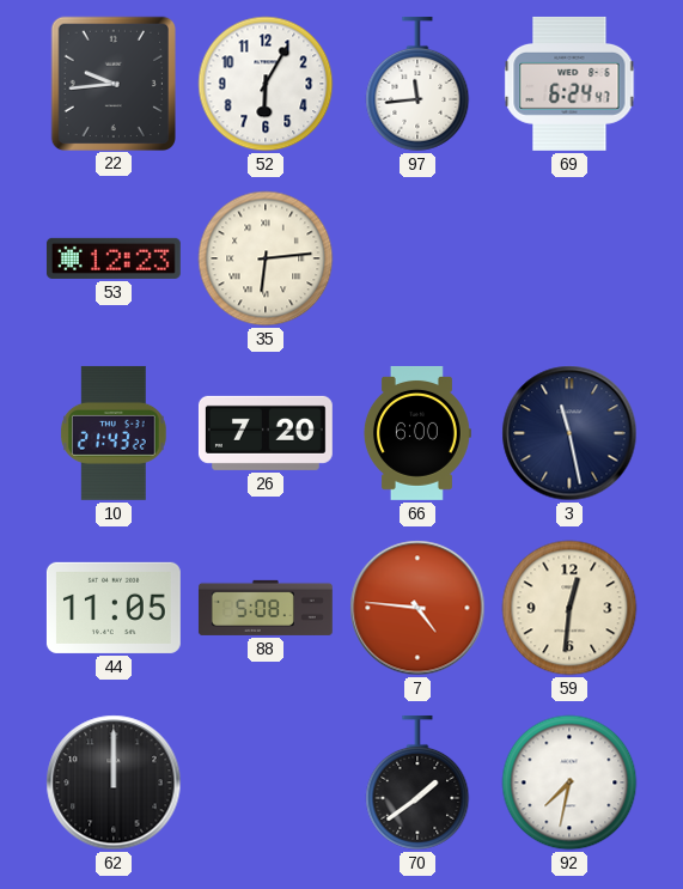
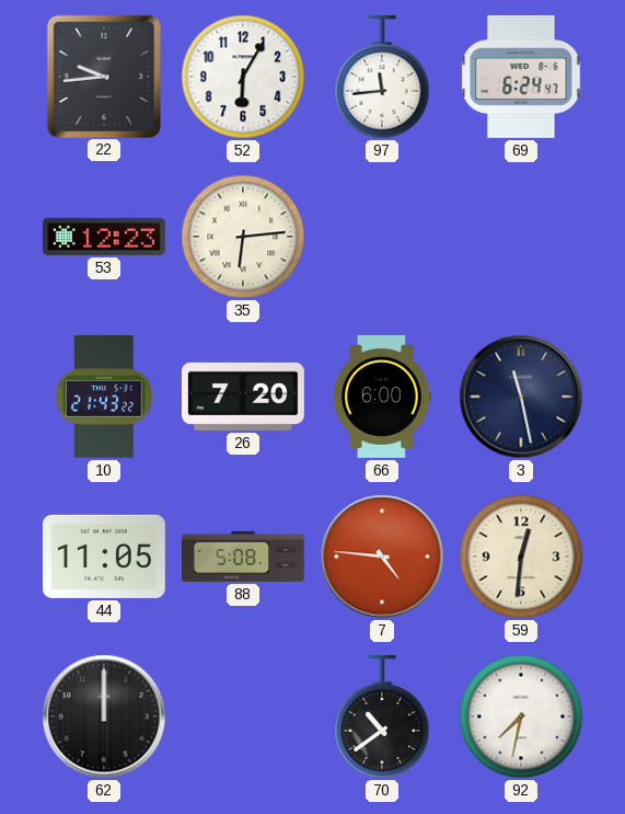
70: 1:39 -> 10:39 (382, 716)
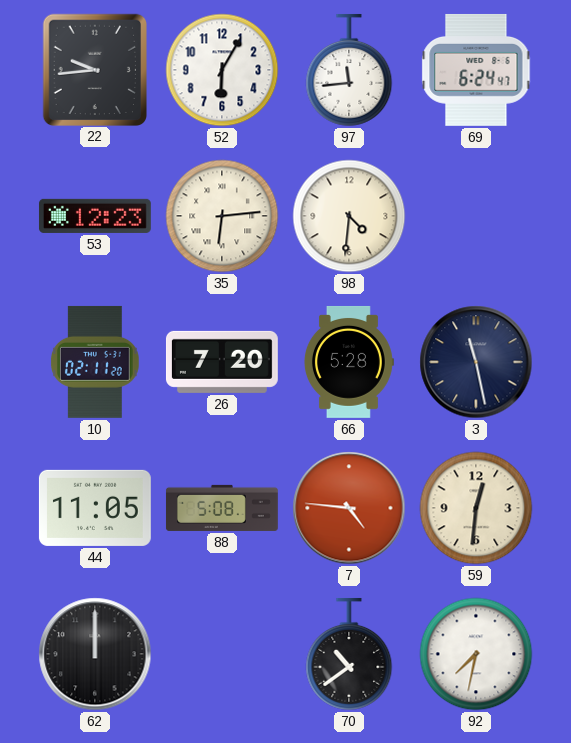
98: none -> 4:31 (349, 216)
10: 21:43 -> 02:11 (95, 362)
66: 6:00 -> 5:28 (349, 362)
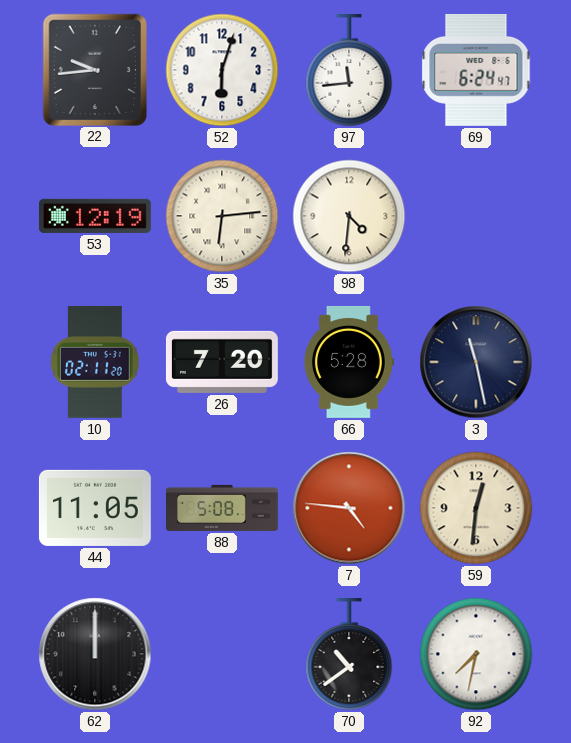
52: 6:05 -> 6:03 (222, 70)
53: 12:23 -> 12:19 (95, 216)
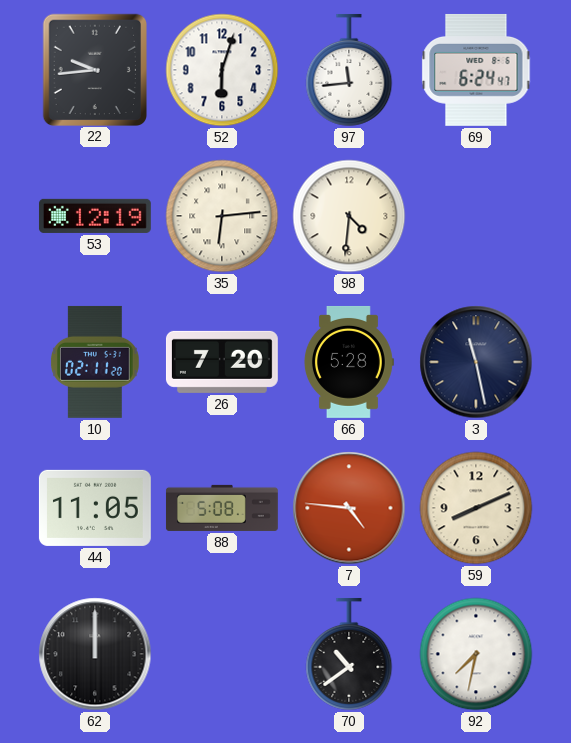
59: 12:31 -> 8:11 (476, 508)
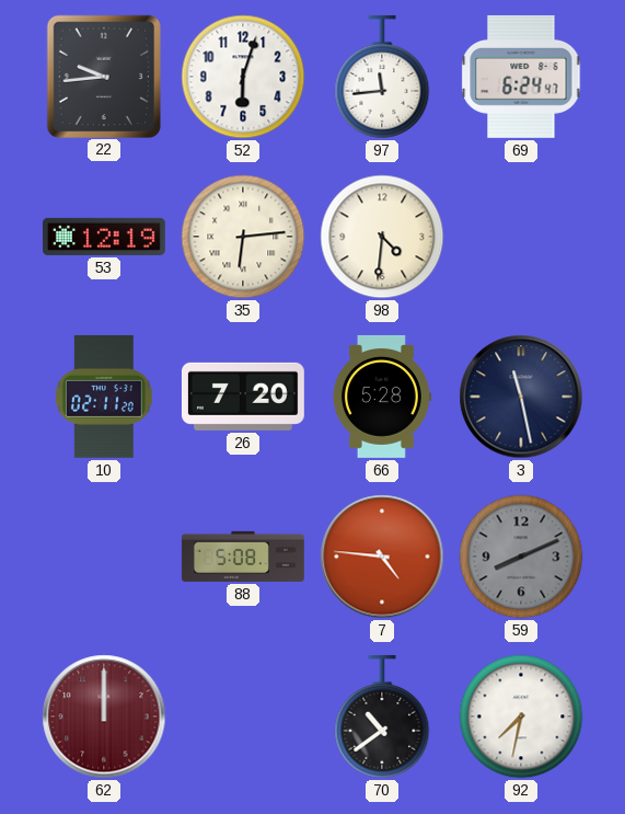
44: 11:05 -> none (95, 508)
59 dial: cream -> grey (521, 557)
62 dial: black -> burgundy (104, 716)
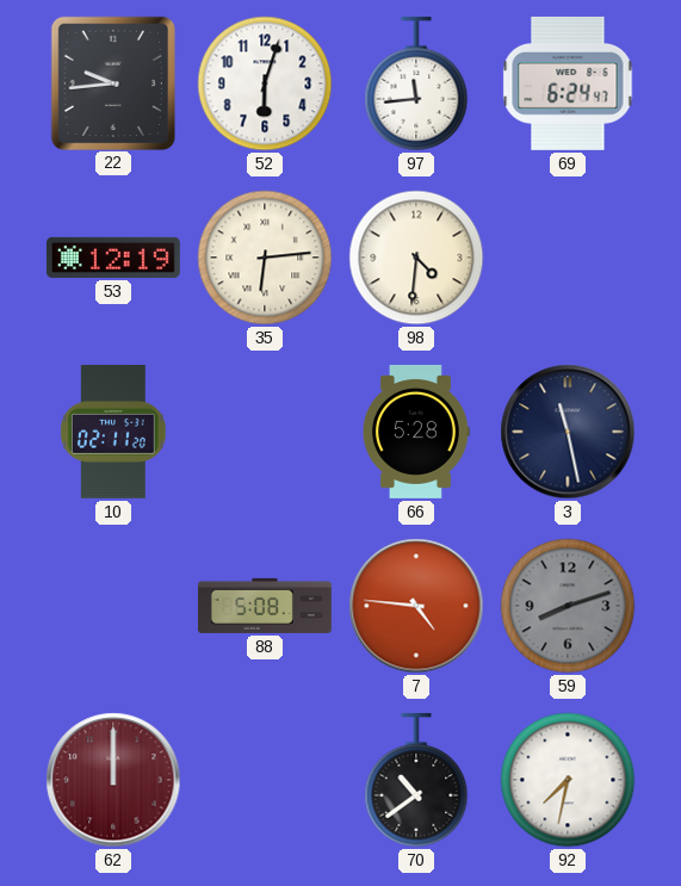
26: 7:20 -> none (243, 397)
59: 8:11 -> 8:12 (568, 606)
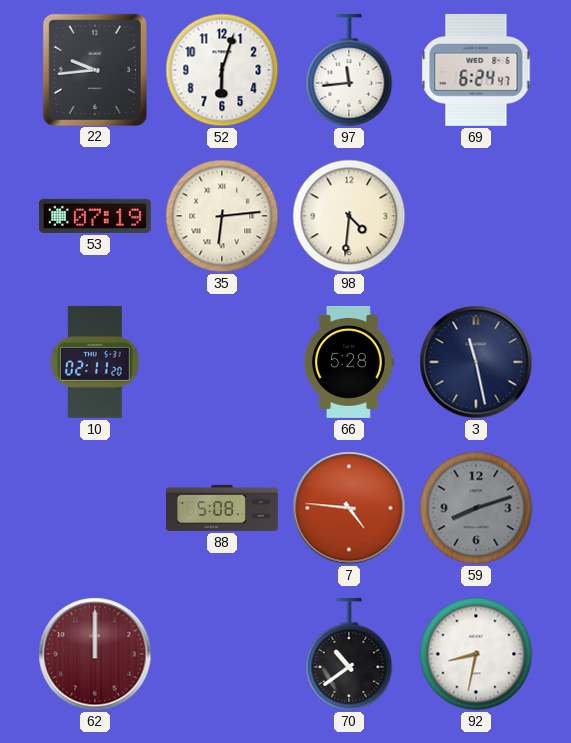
53: 12:19 -> 07:19 (95, 216)
92: 7:32 -> 8:32 (476, 654)
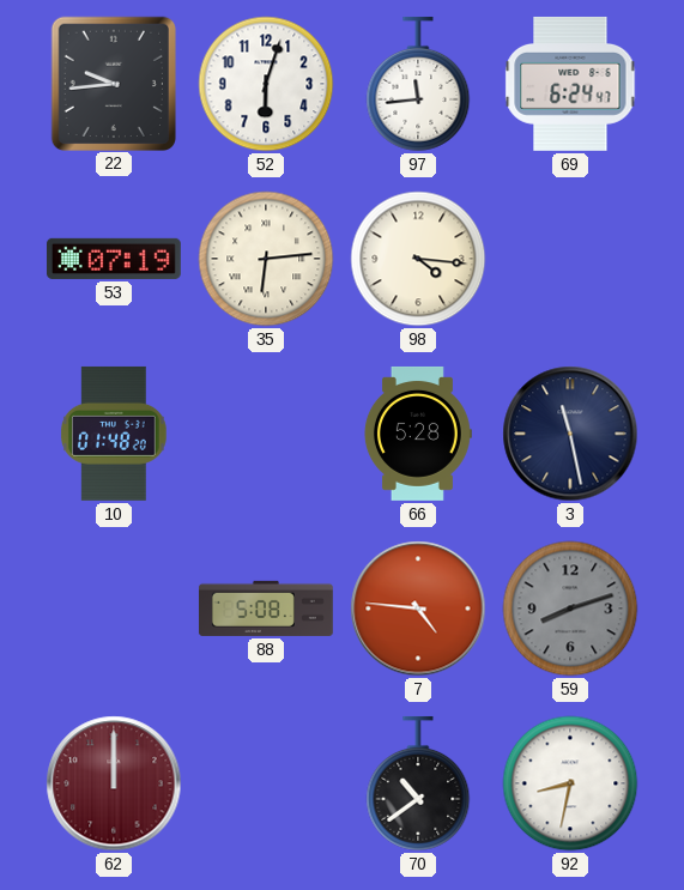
98: 4:31 -> 4:16 (418, 259)
10: 02:11 -> 01:48 (114, 434)
